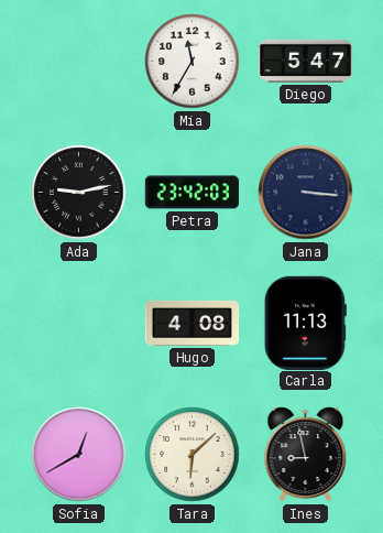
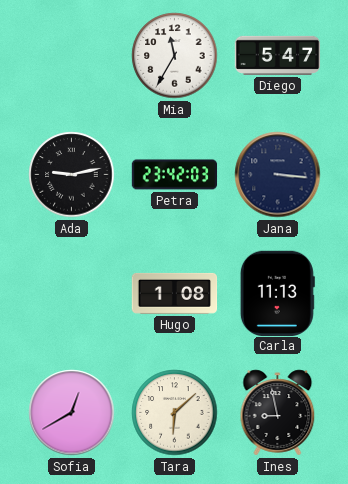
Hugo: 4:08 -> 1:08 (175, 293)
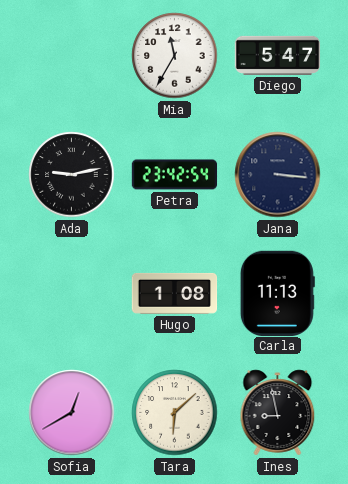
Petra: 23:42:03 -> 23:42:54 (175, 175)
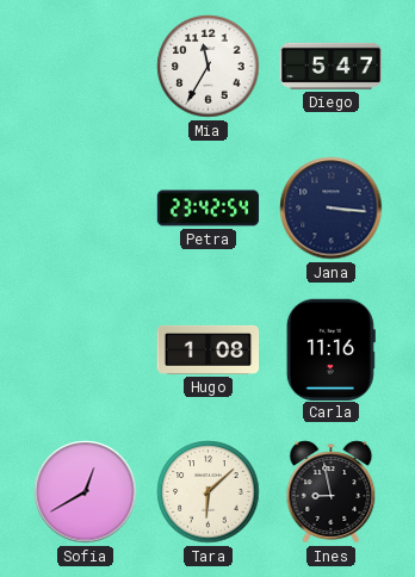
Ada: 9:13 -> none (72, 175)
Carla: 11:13 -> 11:16 (330, 349)
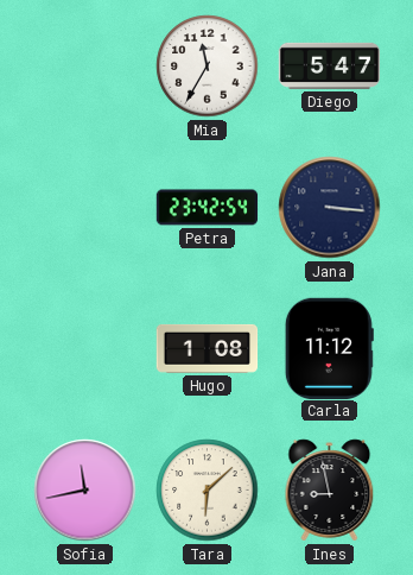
Carla: 11:16 -> 11:12 (329, 348)
Sofia: 12:40 -> 11:43 (85, 491)
